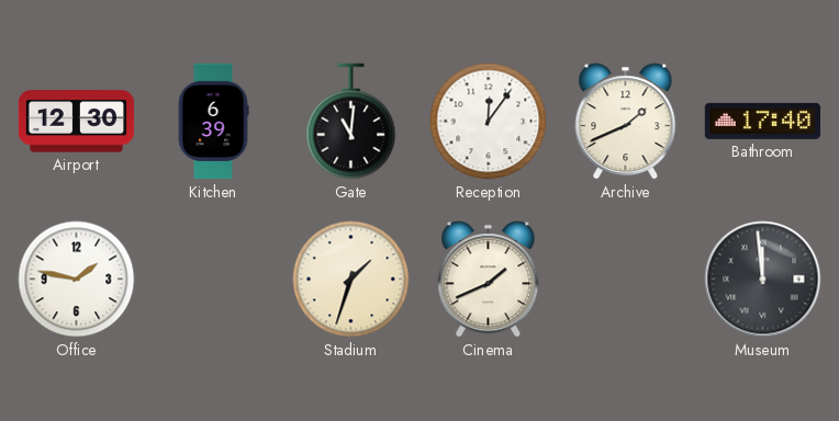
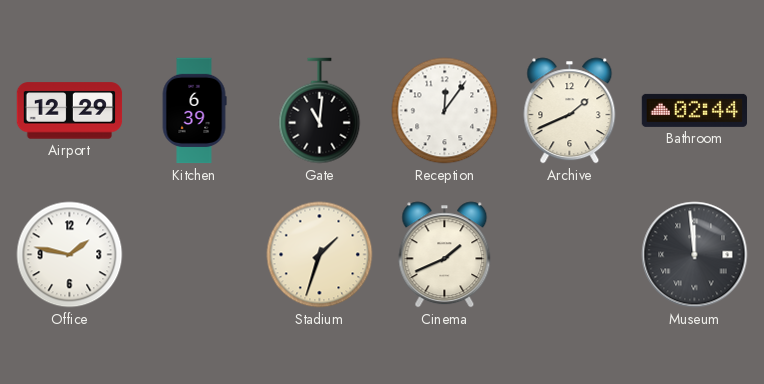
Airport: 12:30 -> 12:29 (70, 111)
Bathroom: 17:40 -> 02:44 (695, 110)
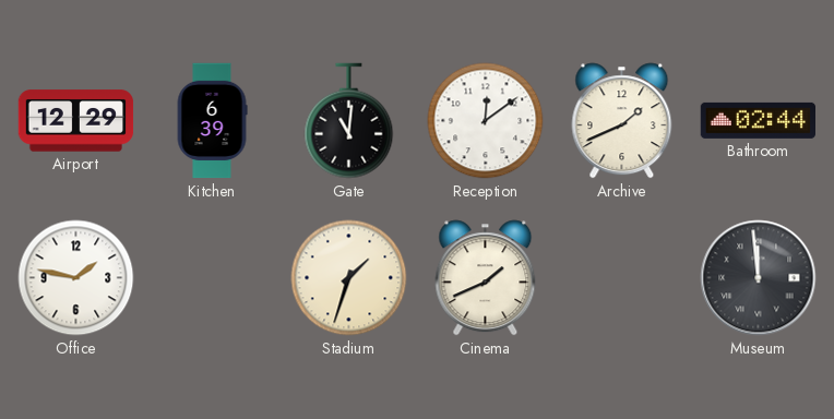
Reception: 12:06 -> 12:09 (486, 121)
